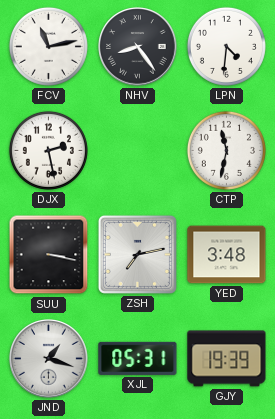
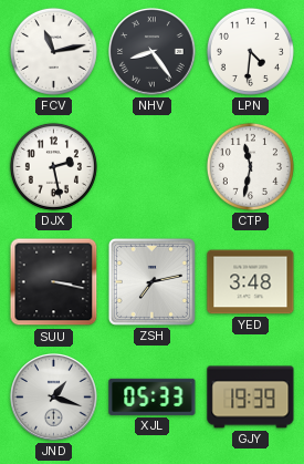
XJL: 05:31 -> 05:33 (153, 396)
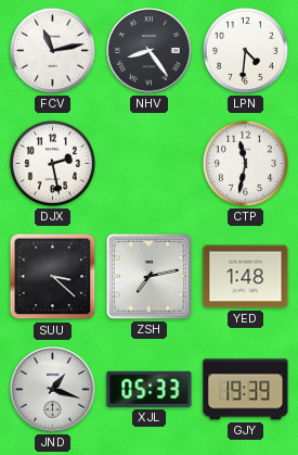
SUU: 3:17 -> 3:22 (53, 277)
YED: 3:48 -> 1:48 (246, 277)
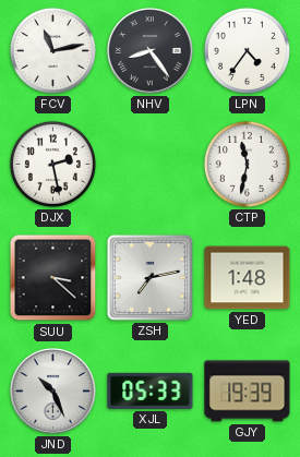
LPN: 4:31 -> 4:36 (247, 50)
JND: 1:18 -> 10:26 (53, 392)
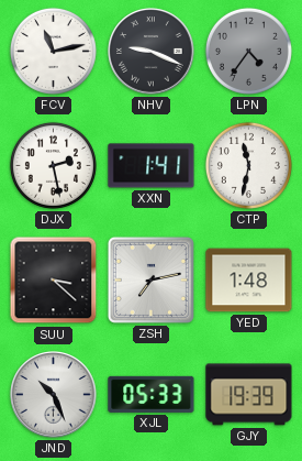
NHV: 8:24 -> 9:19 (152, 52)
LPN dial: white -> grey (248, 51)
XXN: none -> 1:41 (152, 166)
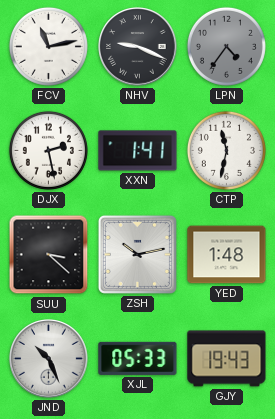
ZSH: 7:13 -> 10:13 (137, 254)
GJY: 19:39 -> 19:43 (227, 359)
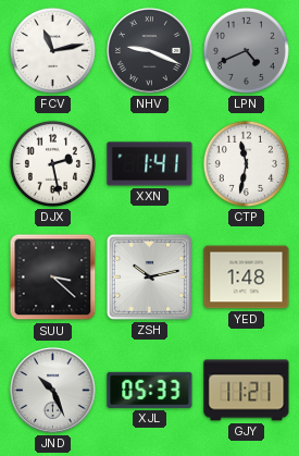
LPN: 4:36 -> 4:41 (246, 50)
GJY: 19:43 -> 11:21 (247, 391)
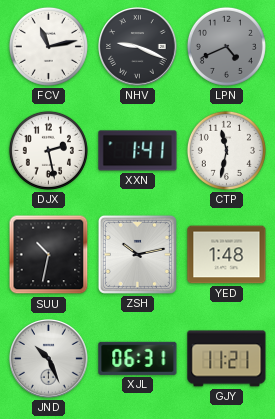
SUU: 3:22 -> 10:32 (49, 255)
XJL: 05:33 -> 06:31 (138, 358)
